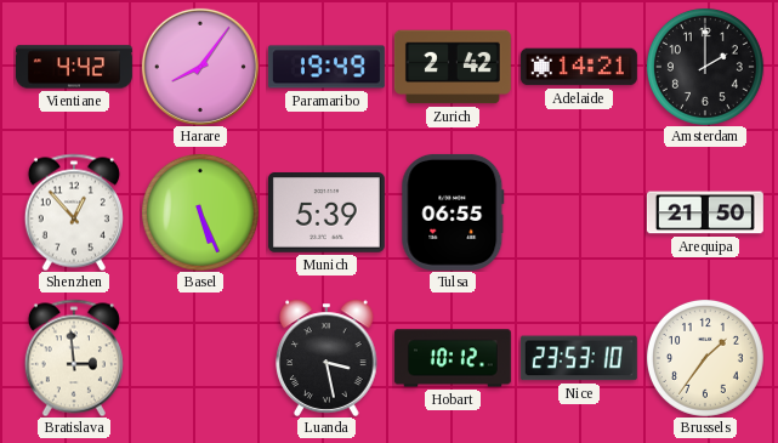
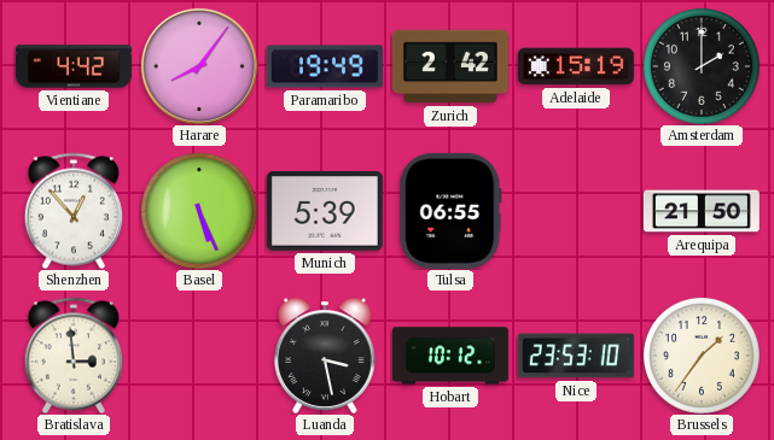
Adelaide: 14:21 -> 15:19 (576, 66)
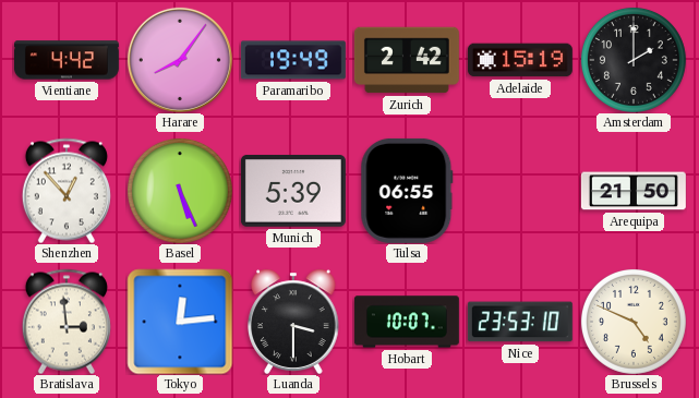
Tokyo: none -> 12:14 (180, 322)
Luanda: 3:28 -> 3:30 (293, 322)
Hobart: 10:12 -> 10:07 (407, 322)
Brussels: 1:36 -> 4:49 (634, 322)
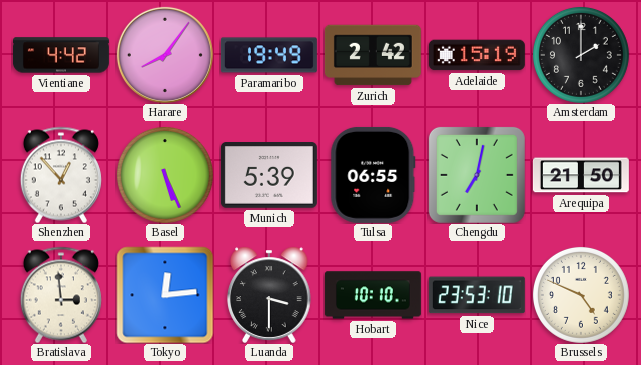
Chengdu: none -> 7:02 (477, 175)
Hobart: 10:07 -> 10:10 (373, 295)
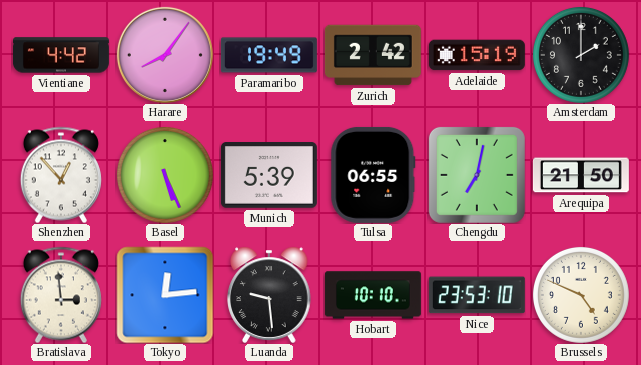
Luanda: 3:30 -> 9:29 (269, 295)
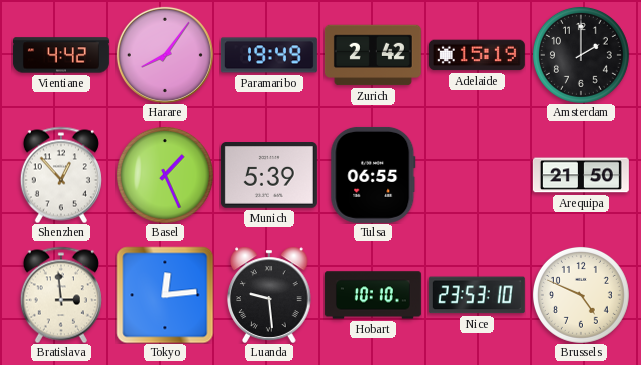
Basel: 5:26 -> 1:26 (165, 175)
Chengdu: 7:02 -> none (477, 175)
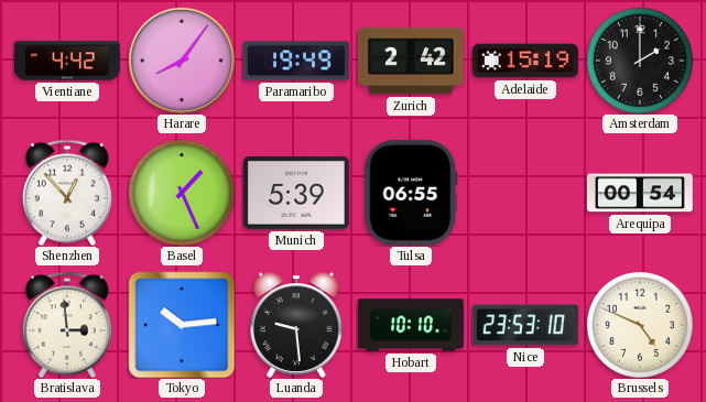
Arequipa: 21:50 -> 00:54 (640, 193)
Tokyo: 12:14 -> 10:14 (182, 325)
